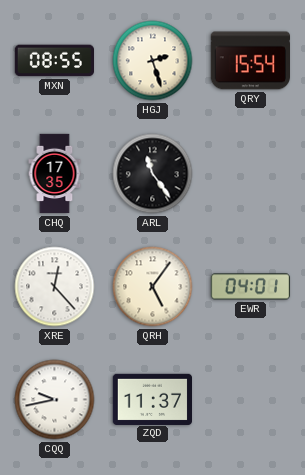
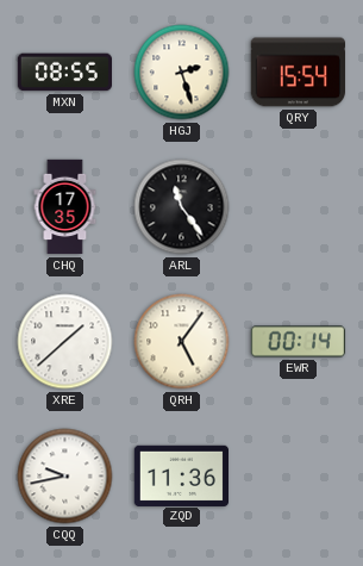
XRE: 12:23 -> 1:38 (65, 342)
EWR: 04:01 -> 00:14 (299, 342)
ZQD: 11:37 -> 11:36 (181, 475)
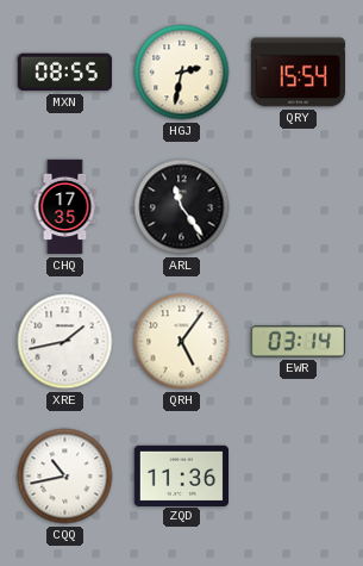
HGJ: 2:27 -> 2:32 (182, 73)
XRE: 1:38 -> 1:43 (65, 342)
EWR: 00:14 -> 03:14 (299, 342)
CQQ: 9:43 -> 10:43 (65, 477)
